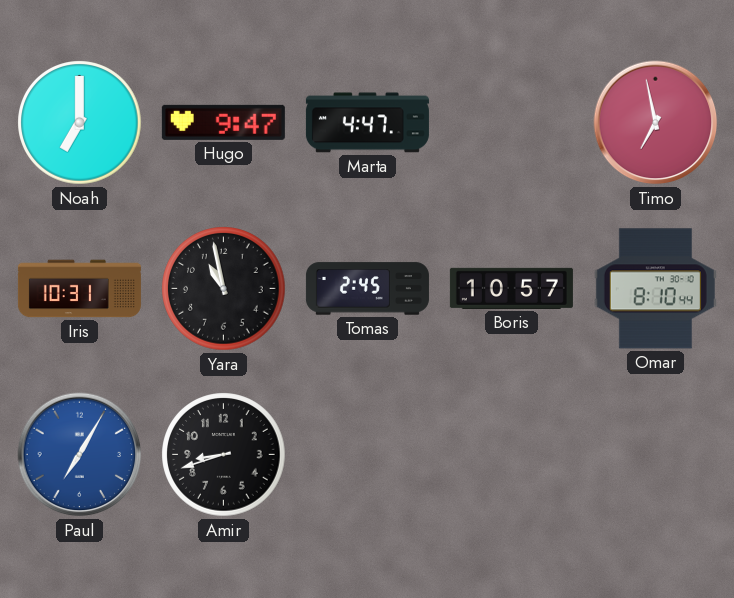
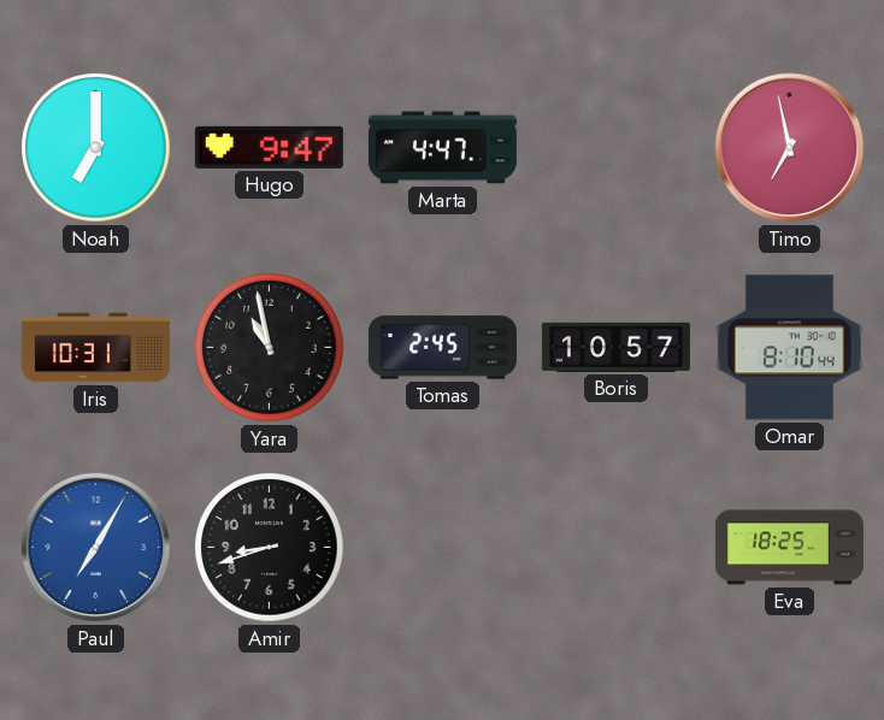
Eva: none -> 18:25 (789, 548)
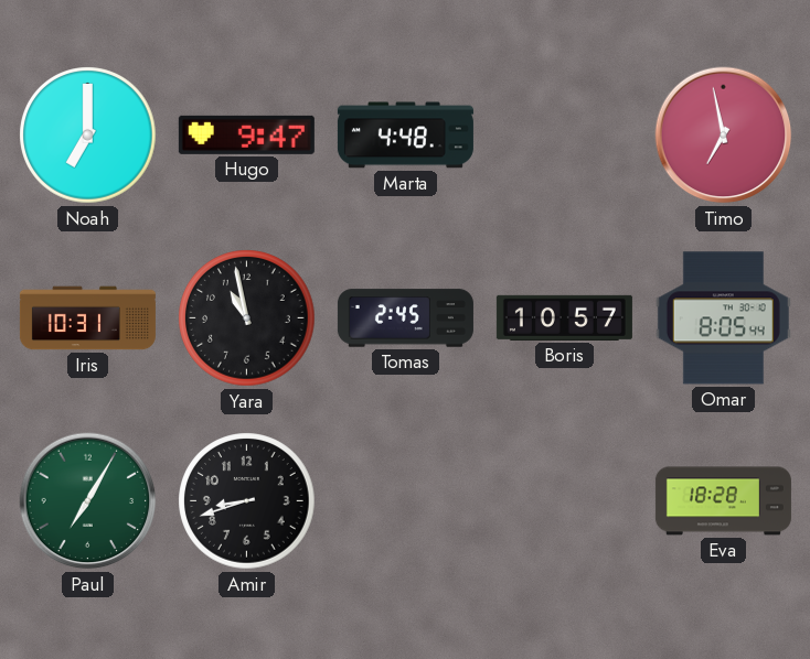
Marta: 4:47 -> 4:48 (405, 136)
Omar: 8:10 -> 8:05 (723, 318)
Paul dial: blue -> green (88, 501)
Eva: 18:25 -> 18:28 (723, 501)
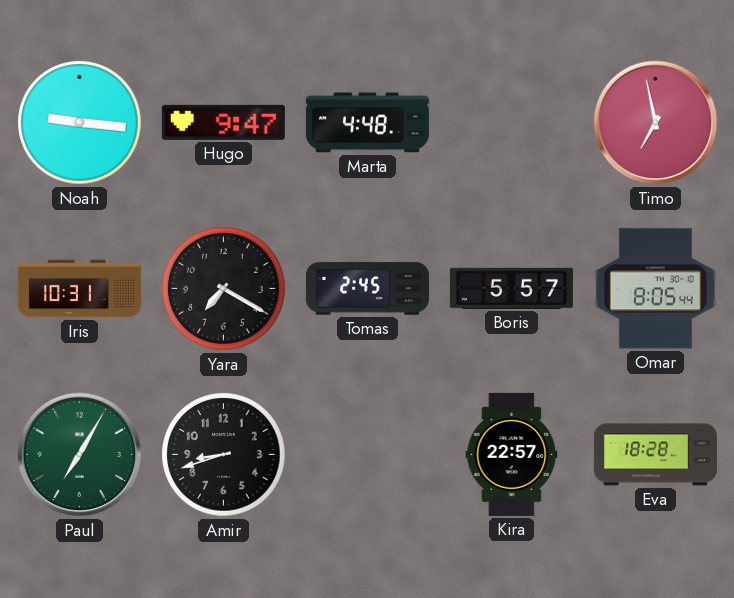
Noah: 7:00 -> 9:16 (80, 123)
Yara: 10:58 -> 7:20 (224, 289)
Boris: 10:57 -> 5:57 (511, 288)
Kira: none -> 22:57 (512, 454)
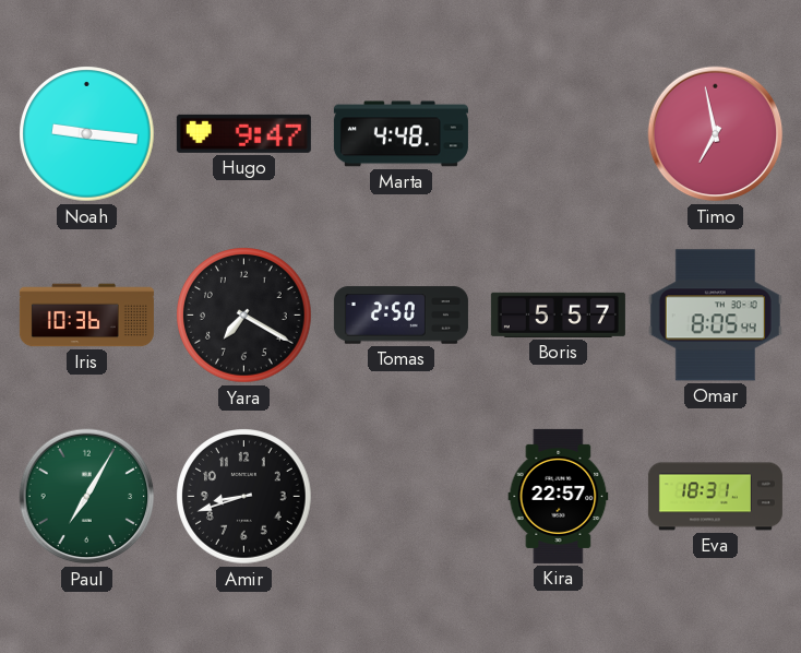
Iris: 10:31 -> 10:36 (86, 316)
Tomas: 2:45 -> 2:50 (400, 316)
Eva: 18:28 -> 18:31 (715, 497)
